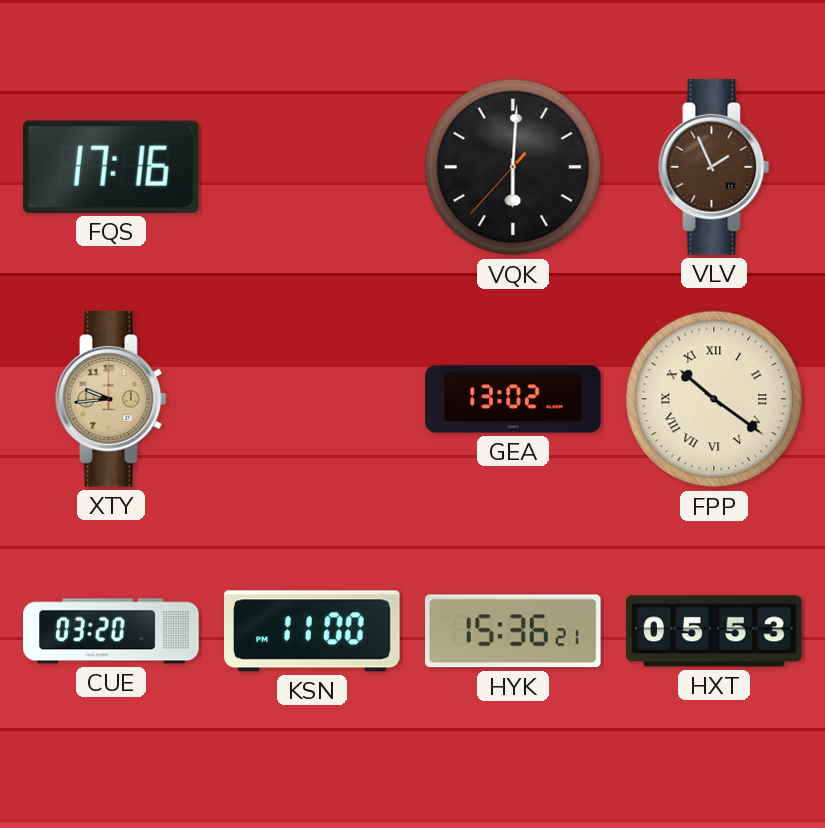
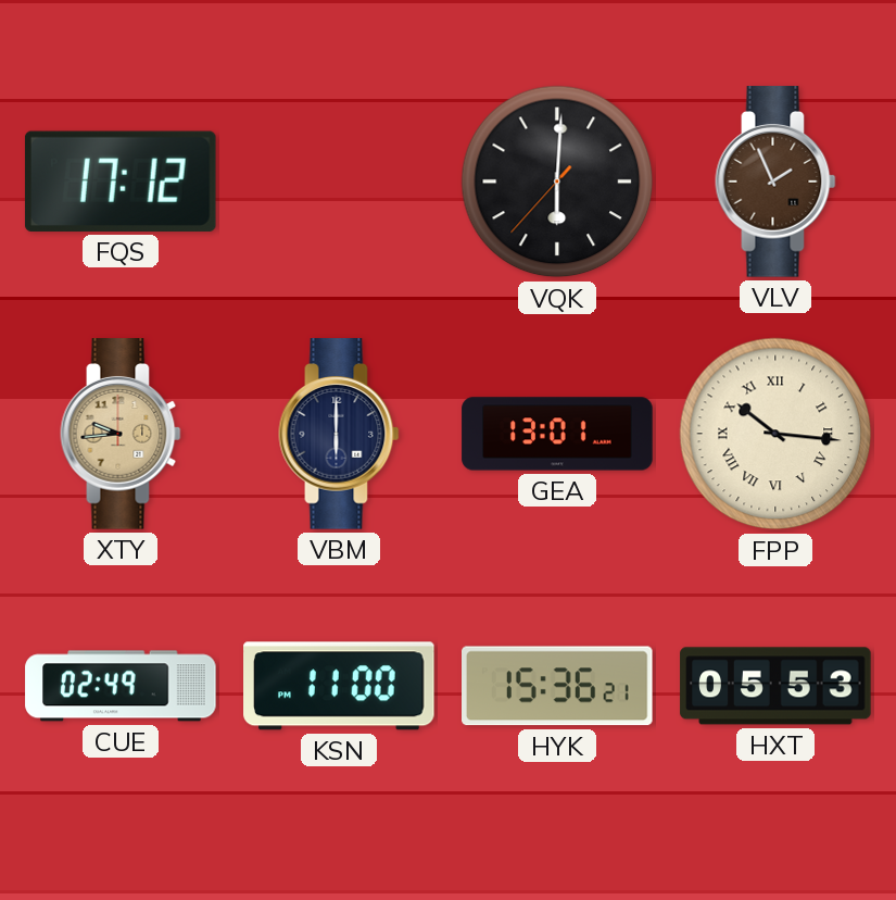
FQS: 17:16 -> 17:12 (121, 182)
VBM: none -> 6:00 (339, 434)
GEA: 13:02 -> 13:01 (557, 434)
FPP: 10:21 -> 10:16 (775, 434)
CUE: 03:20 -> 02:49 (121, 686)
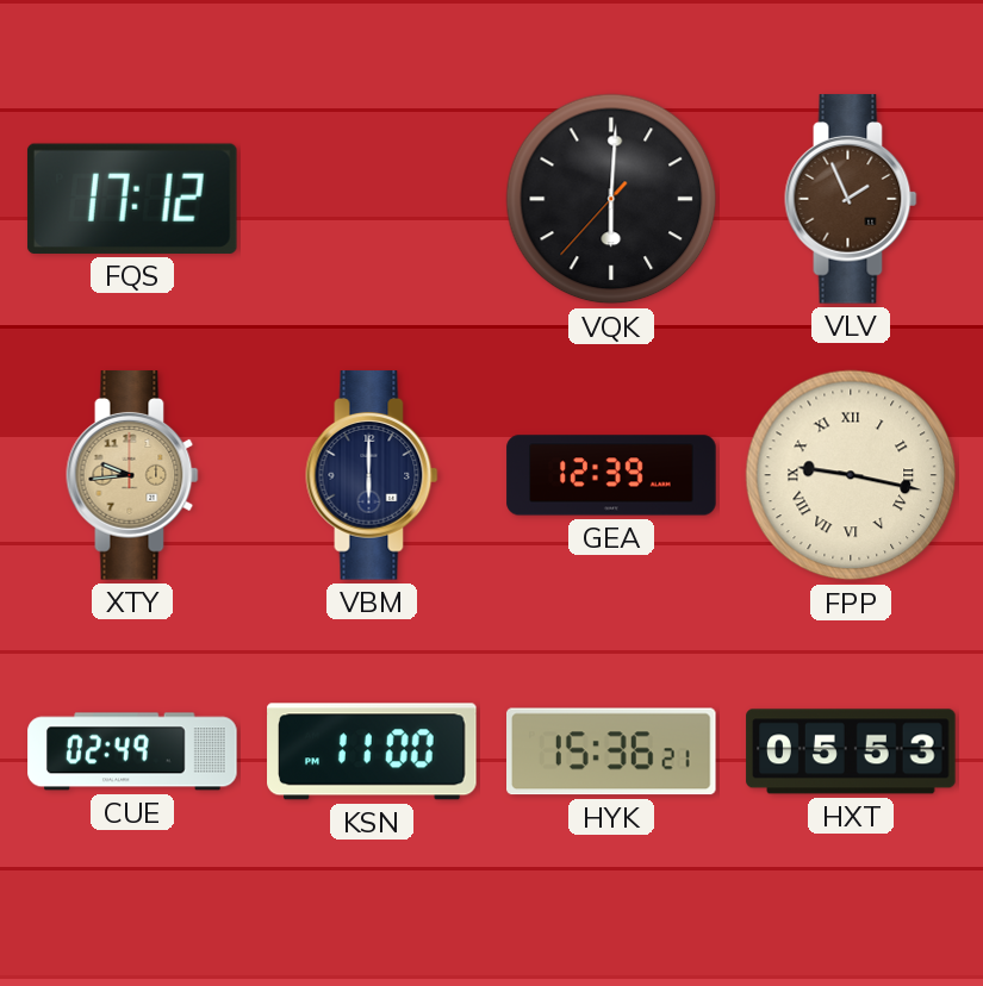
GEA: 13:01 -> 12:39 (611, 475)
FPP: 10:16 -> 9:17 (851, 475)
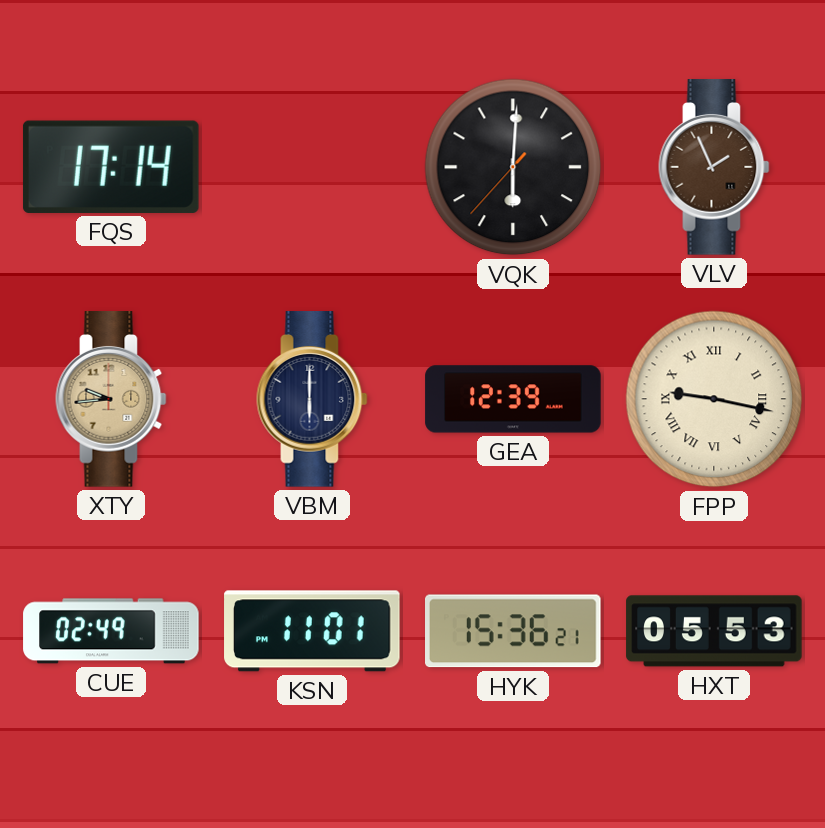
FQS: 17:12 -> 17:14 (111, 167)
KSN: 11:00 -> 11:01 (312, 631)
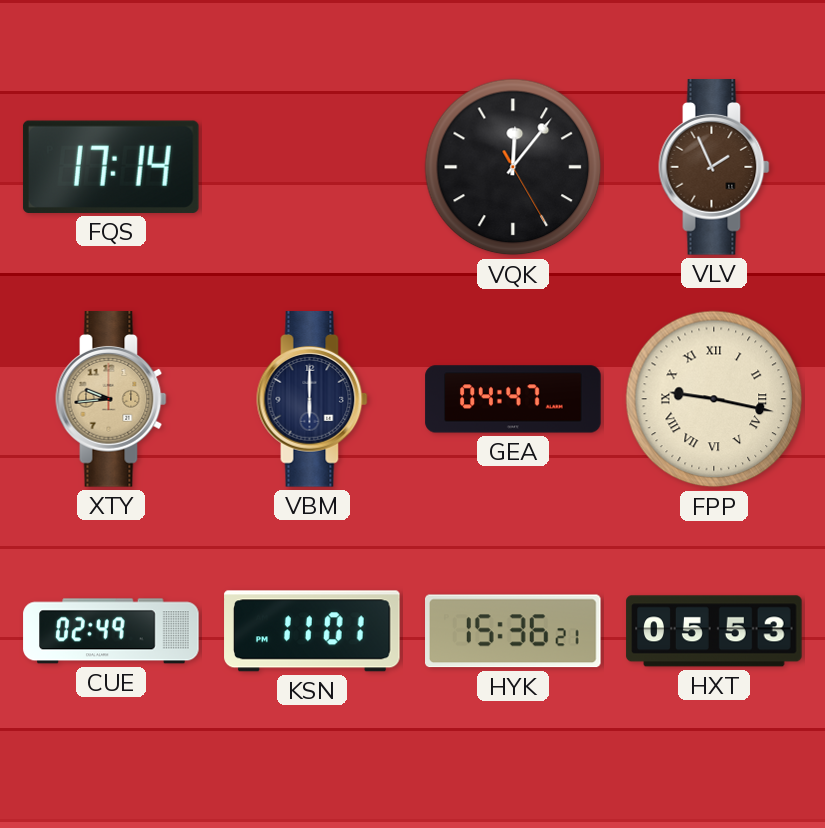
VQK: 6:00 -> 12:06 (513, 167)
GEA: 12:39 -> 04:47 (513, 399)
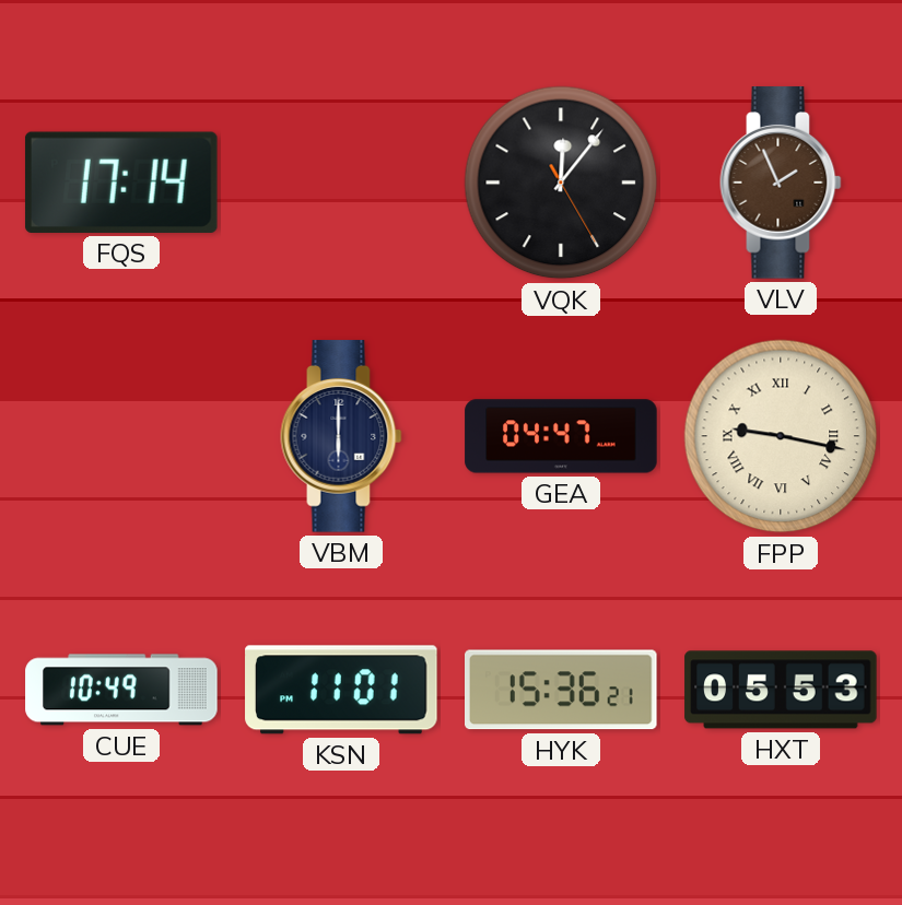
XTY: 9:44 -> none (111, 399)
CUE: 02:49 -> 10:49 (121, 690)
